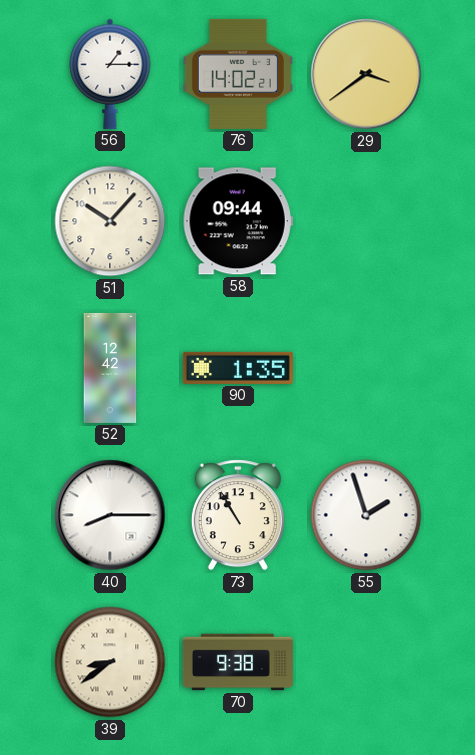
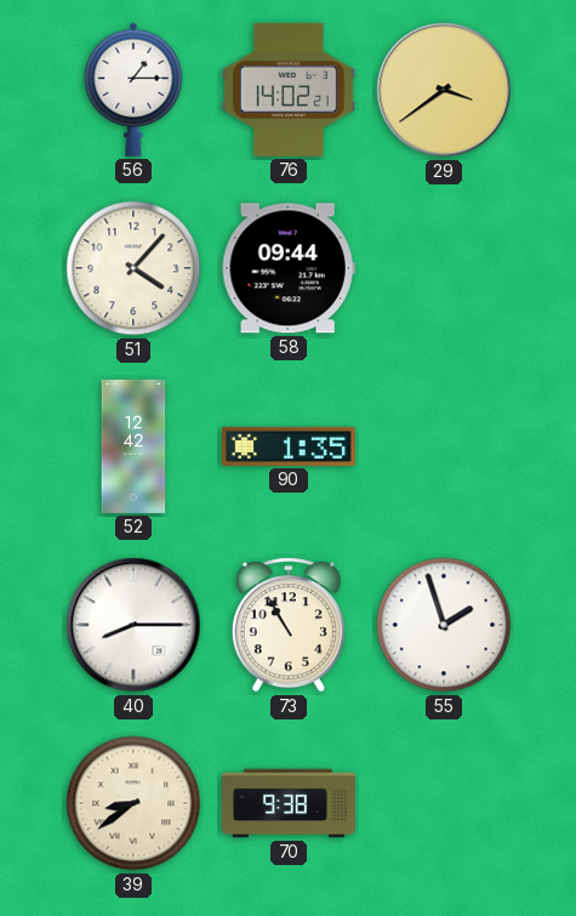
51: 10:07 -> 4:07 (133, 268)
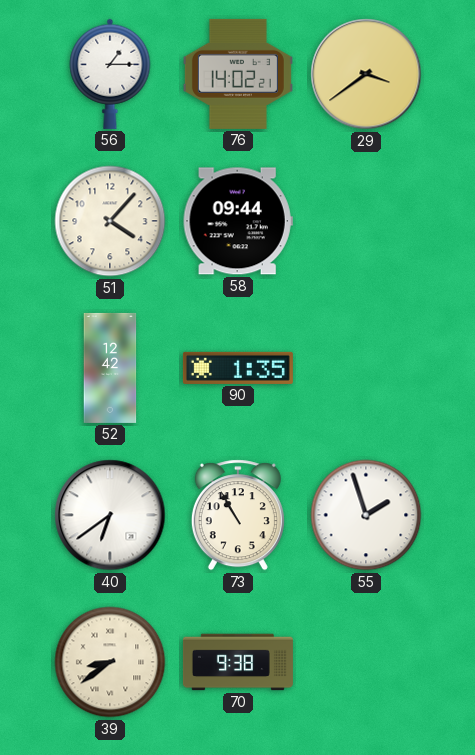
40: 8:15 -> 6:39 (110, 515)
